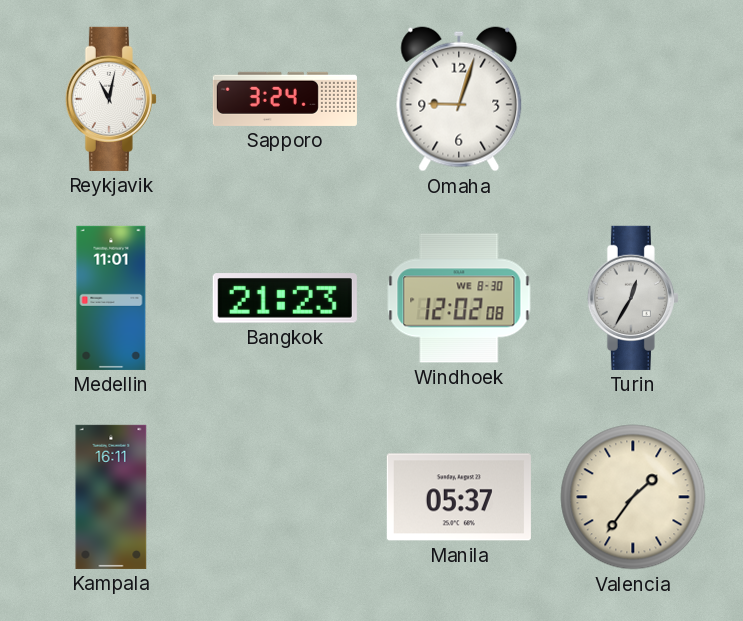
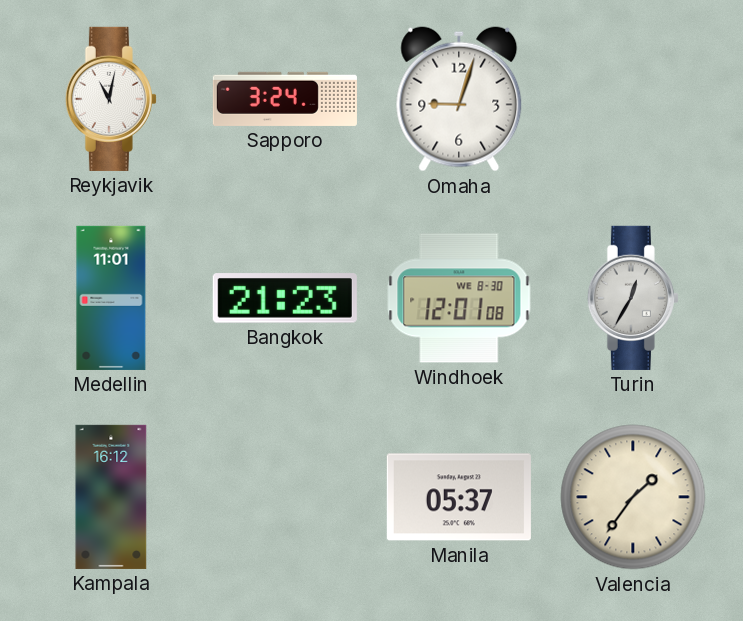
Windhoek: 12:02 -> 12:01 (459, 298)
Kampala: 16:11 -> 16:12 (111, 497)
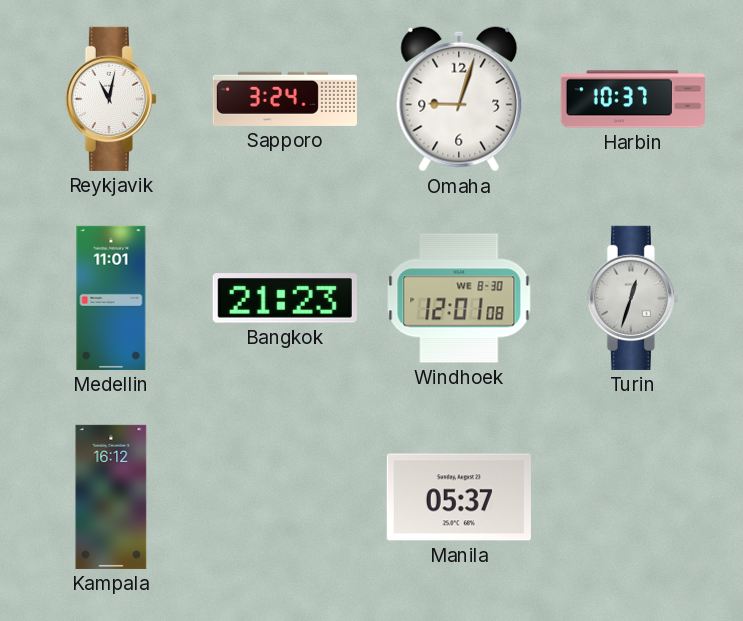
Harbin: none -> 10:37 (633, 99)
Turin: 12:35 -> 12:33 (633, 298)
Valencia: 1:36 -> none (633, 497)
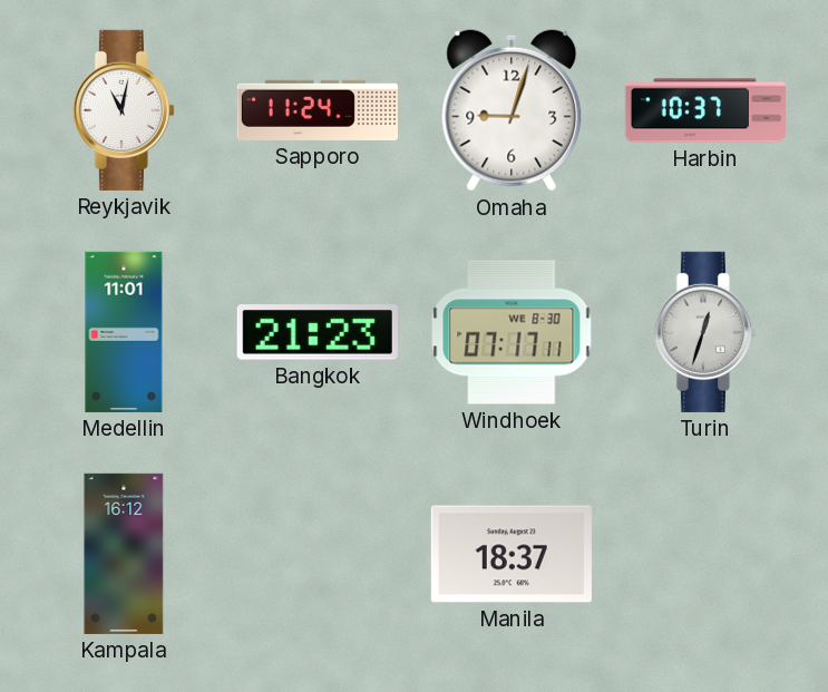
Sapporo: 3:24 -> 11:24 (318, 110)
Windhoek: 12:01 -> 07:17 (512, 332)
Manila: 05:37 -> 18:37 (512, 554)
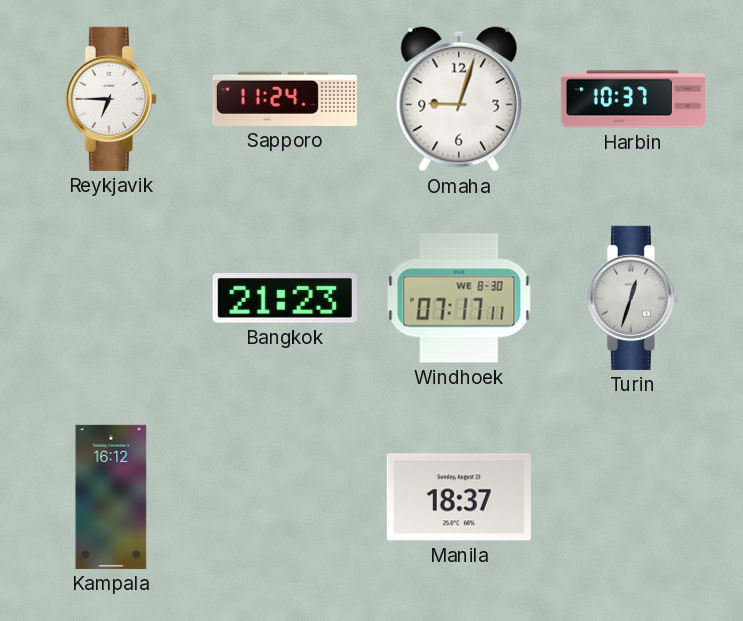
Reykjavik: 11:02 -> 6:45 (111, 99)
Medellin: 11:01 -> none (124, 332)
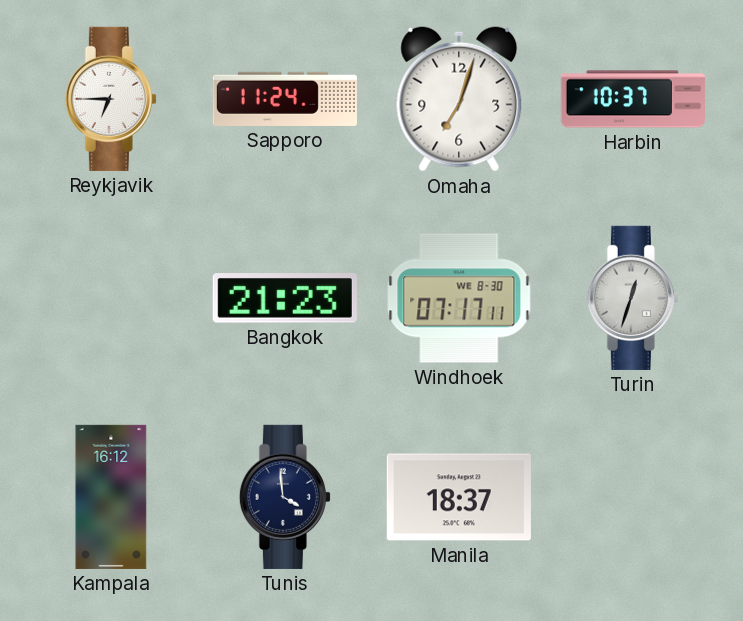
Omaha: 9:03 -> 7:03 (459, 99)
Tunis: none -> 3:59 (285, 497)
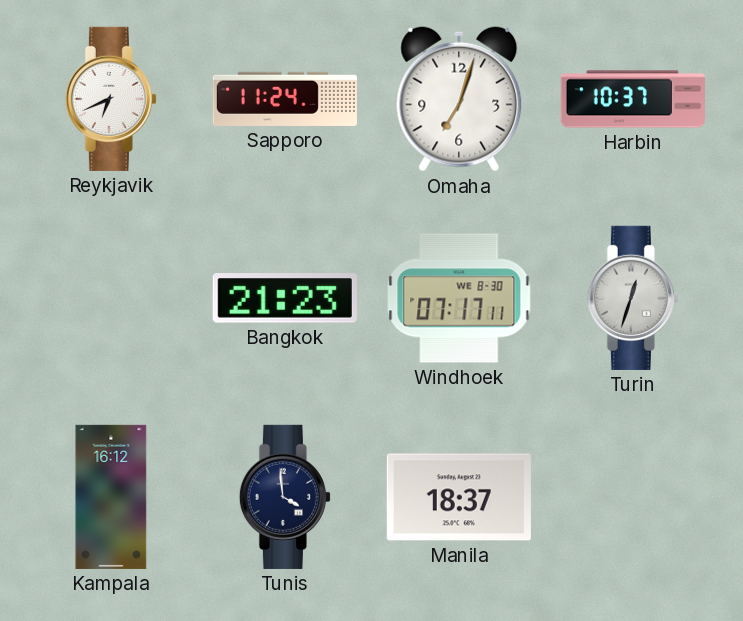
Reykjavik: 6:45 -> 6:41 (111, 99)
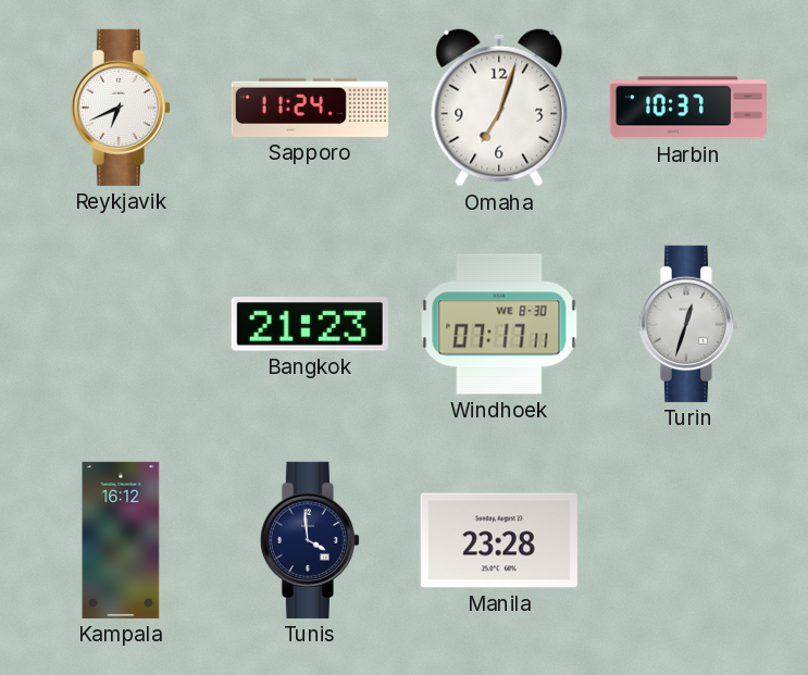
Manila: 18:37 -> 23:28 (499, 540)
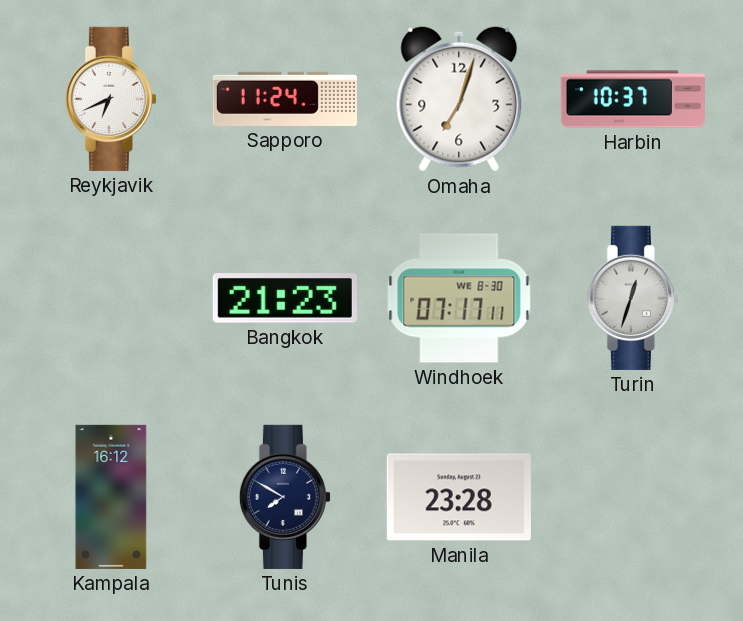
Tunis: 3:59 -> 7:50 (285, 497)
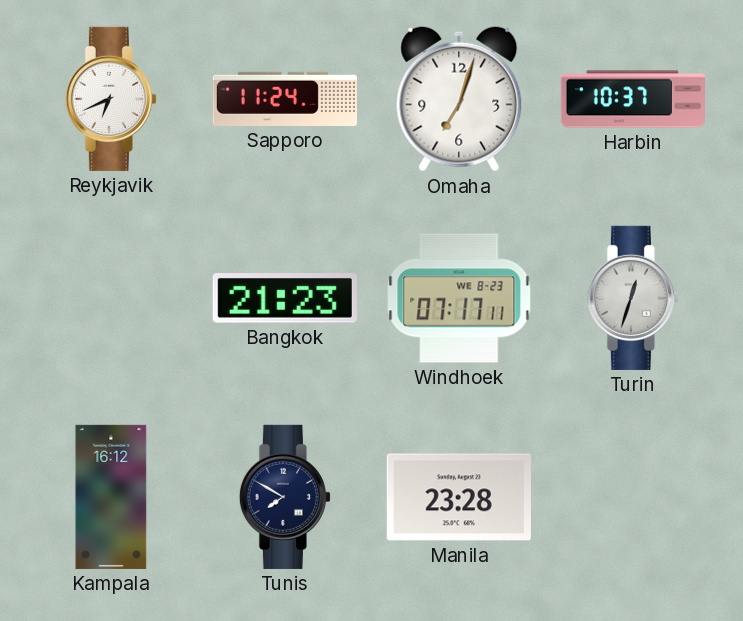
Windhoek date: WE 8-30 -> WE 8-23 (459, 298)
